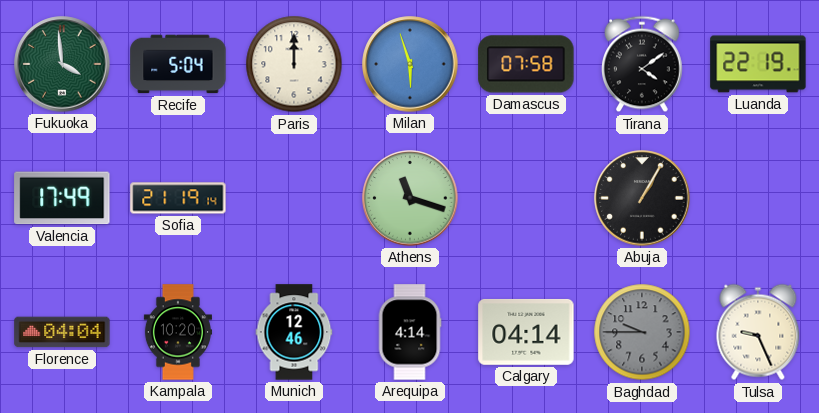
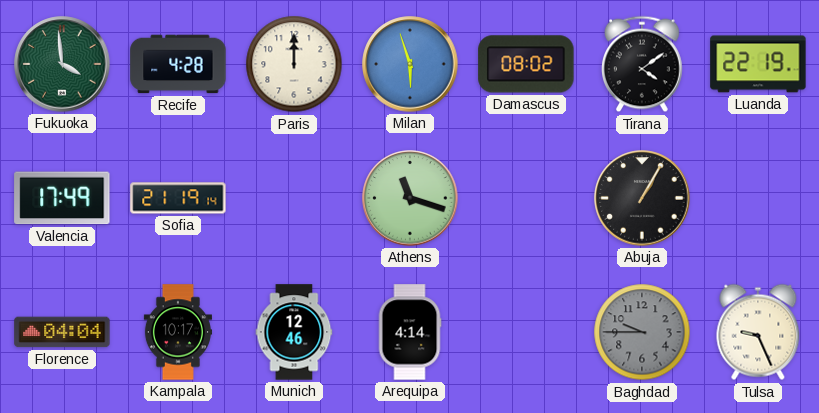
Recife: 5:04 -> 4:28 (178, 64)
Damascus: 07:58 -> 08:02 (526, 64)
Kampala: 10:20 -> 10:17 (178, 332)
Calgary: 04:14 -> none (526, 332)
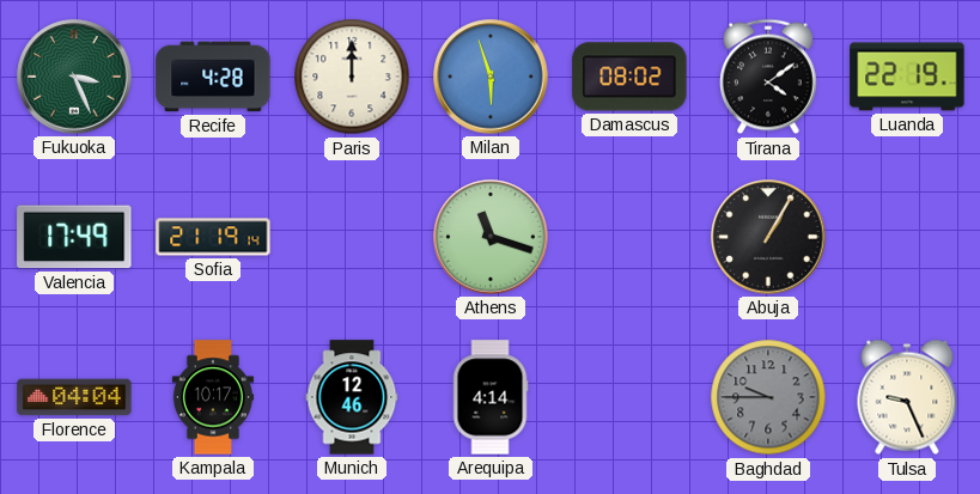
Fukuoka: 3:59 -> 3:26 (74, 77)
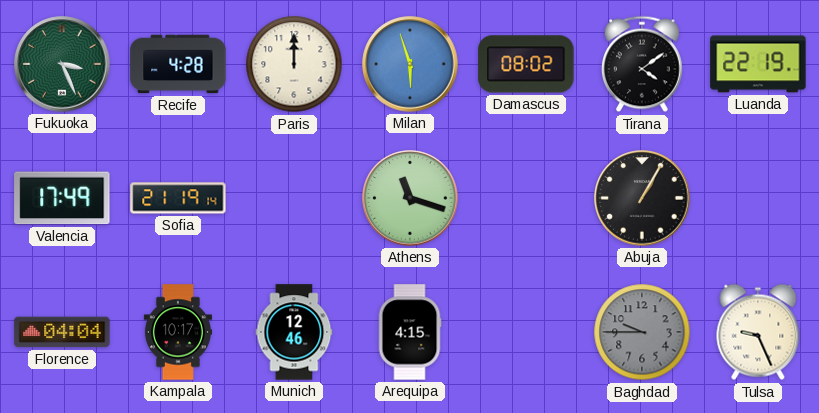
Arequipa: 4:14 -> 4:15 (410, 332)
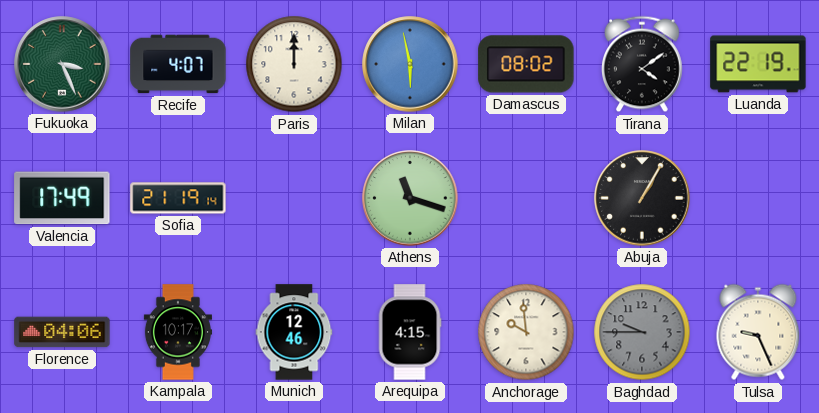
Recife: 4:28 -> 4:07 (178, 64)
Milan: 5:57 -> 5:58 (410, 64)
Florence: 04:04 -> 04:06 (62, 332)
Anchorage: none -> 9:59 (526, 332)
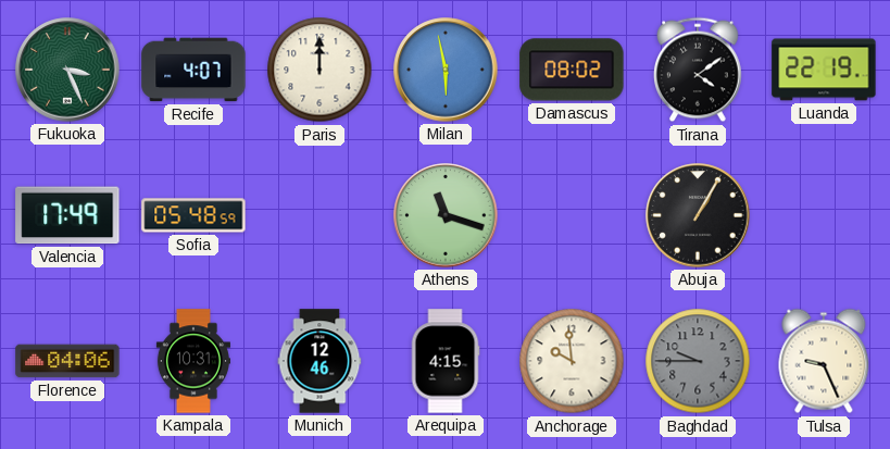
Sofia: 21:19 -> 05:48 (193, 215)
Kampala: 10:17 -> 10:31 (193, 361)
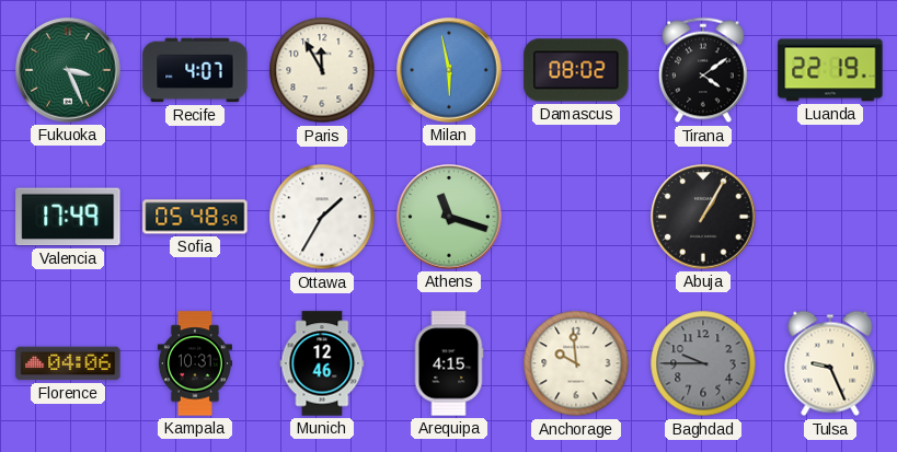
Paris: 12:00 -> 11:55 (322, 70)
Ottawa: none -> 1:35 (322, 217)
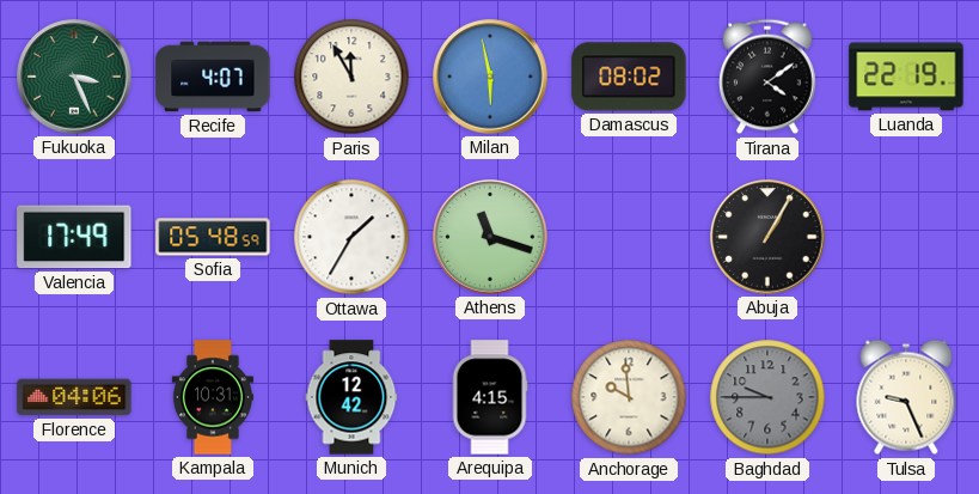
Munich: 12:46 -> 12:42 (351, 397)
